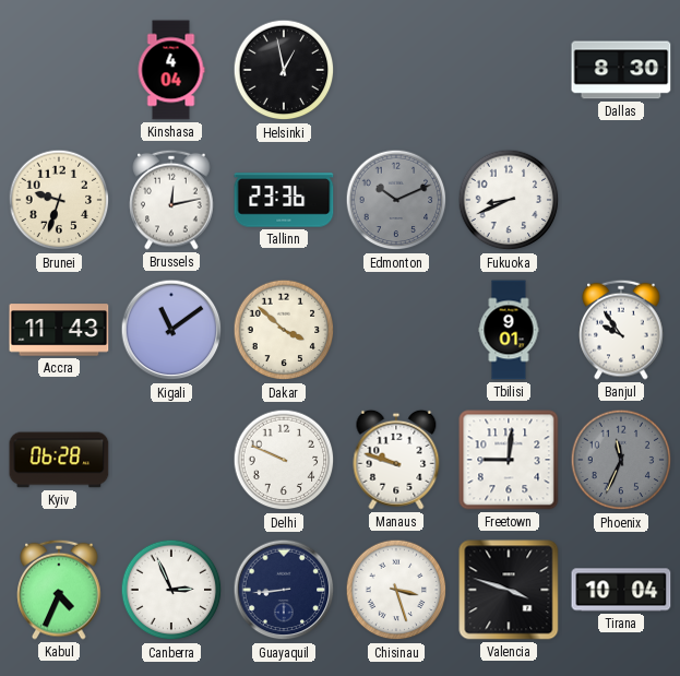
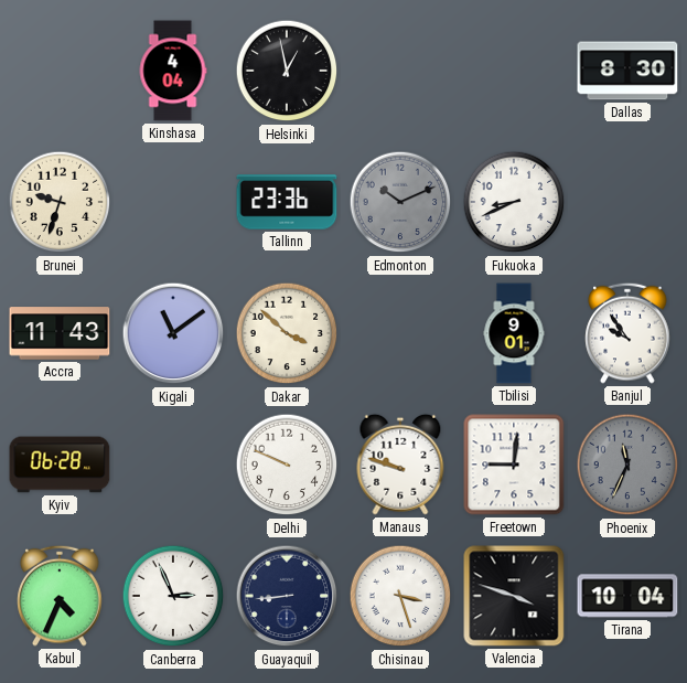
Brussels: 12:13 -> none (171, 200)
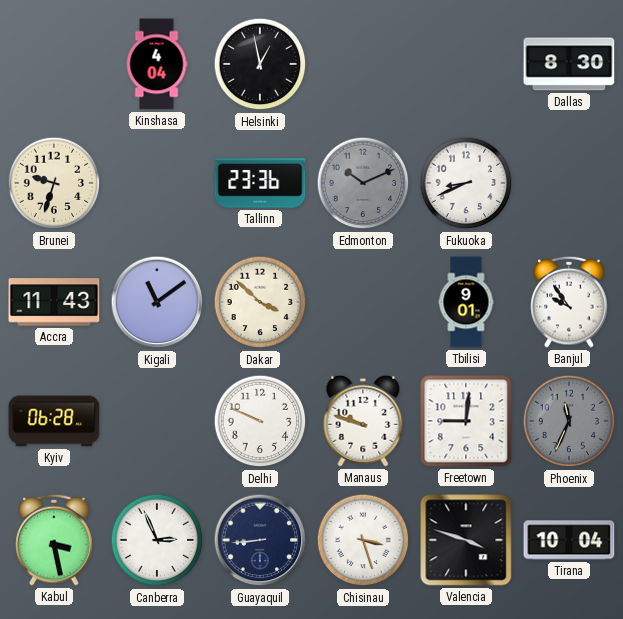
Kabul: 4:34 -> 3:28 (54, 540)
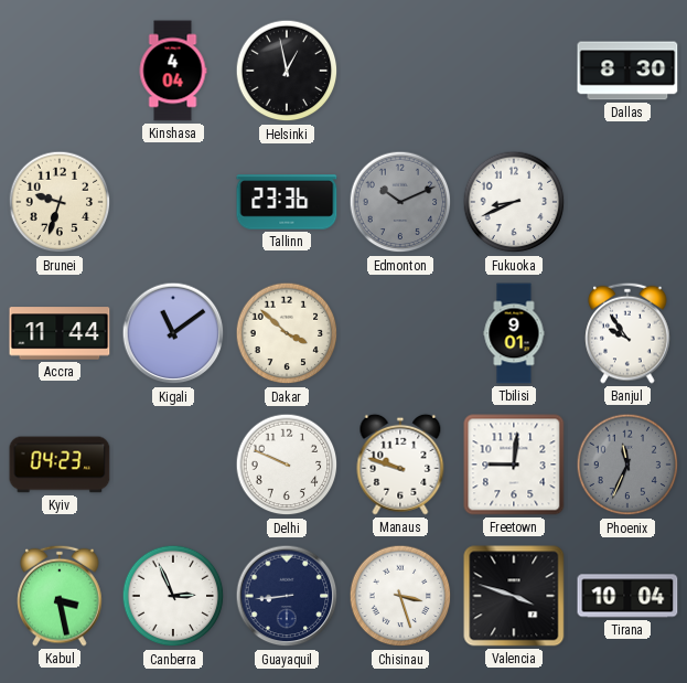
Accra: 11:43 -> 11:44 (60, 333)
Kyiv: 06:28 -> 04:23 (60, 465)
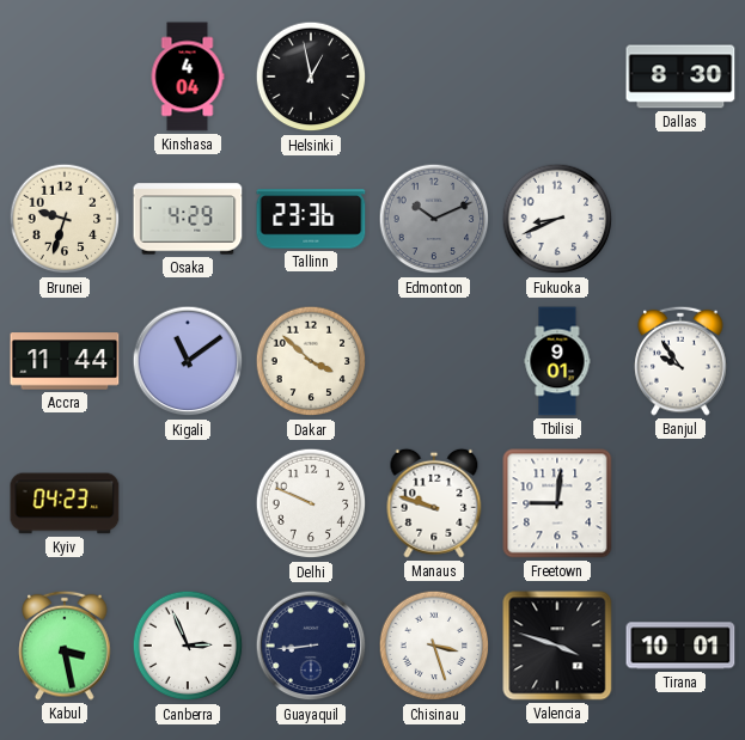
Osaka: none -> 4:29 (188, 219)
Phoenix: 11:34 -> none (627, 465)
Tirana: 10:04 -> 10:01 (680, 646)
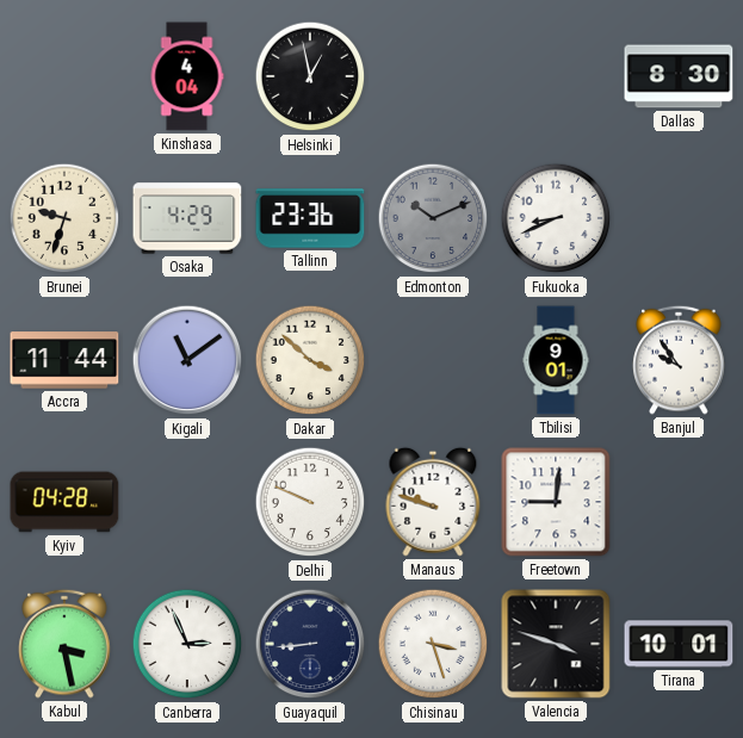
Kyiv: 04:23 -> 04:28 (64, 502)
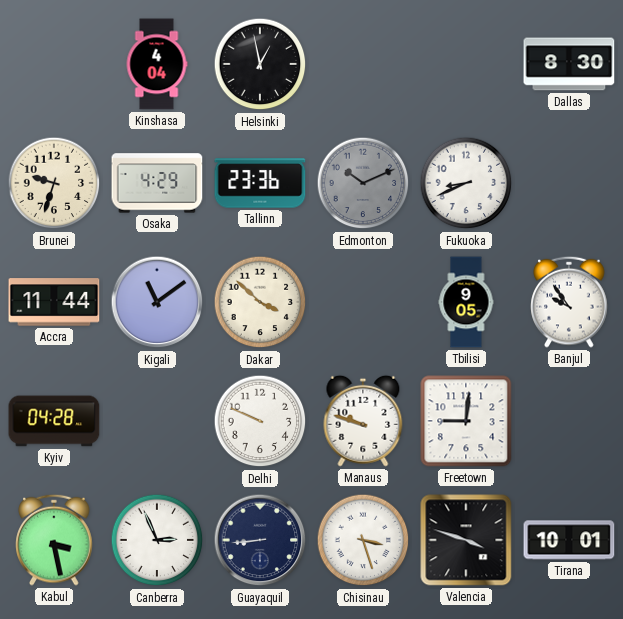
Tbilisi: 9:01 -> 9:05 (466, 302)
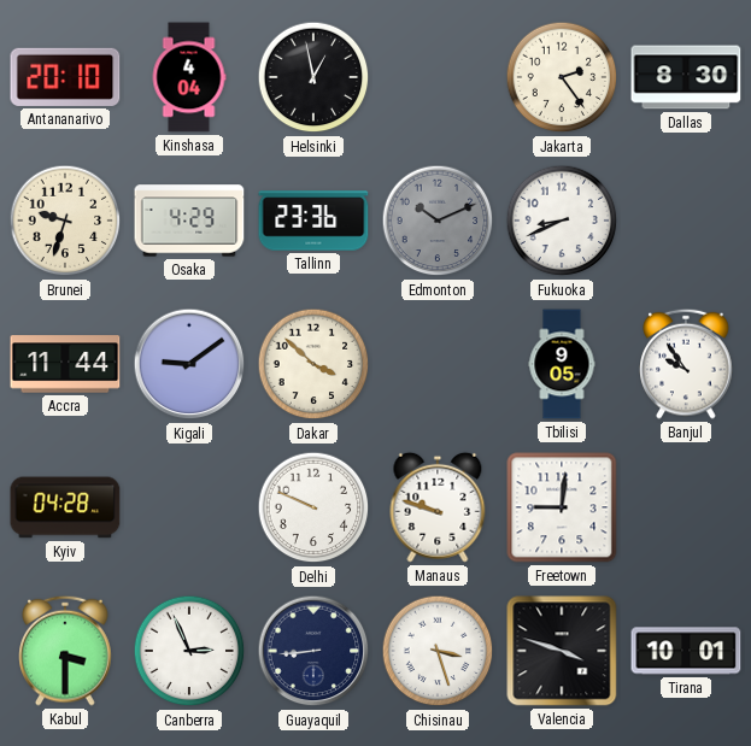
Antananarivo: none -> 20:10 (65, 77)
Jakarta: none -> 2:24 (562, 77)
Kigali: 11:09 -> 9:09 (189, 364)
Kabul: 3:28 -> 3:30 (65, 651)
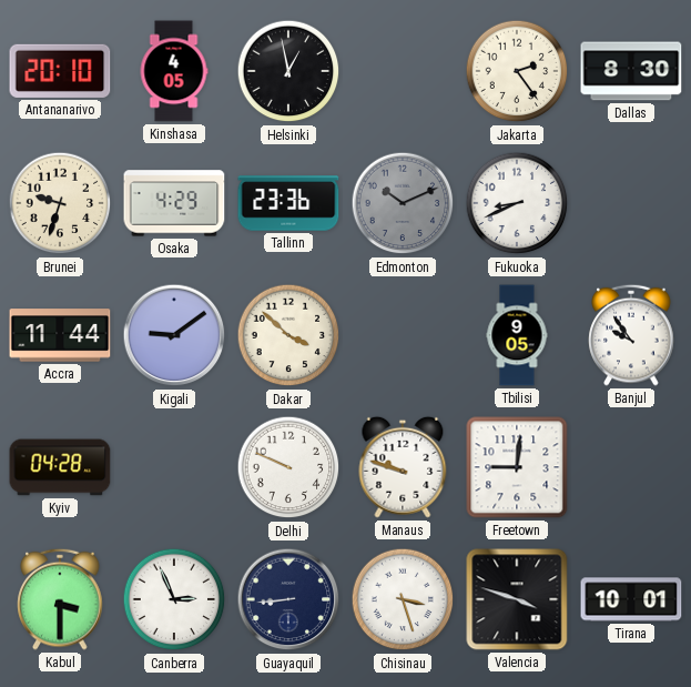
Kinshasa: 4:04 -> 4:05 (174, 71)
